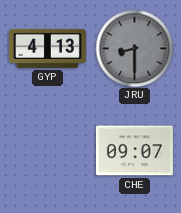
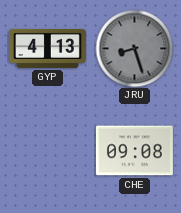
JRU: 8:30 -> 8:27 (134, 48)
CHE: 09:07 -> 09:08 (134, 151)
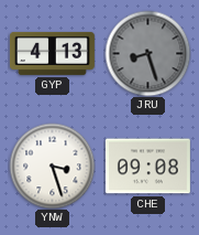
YNW: none -> 3:27 (52, 165)
